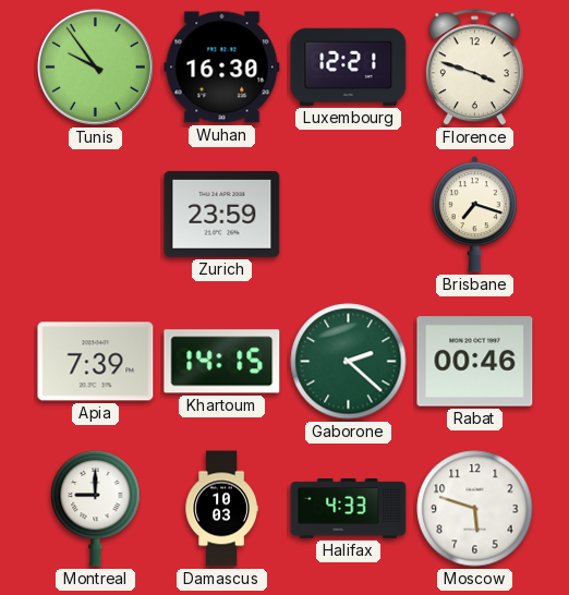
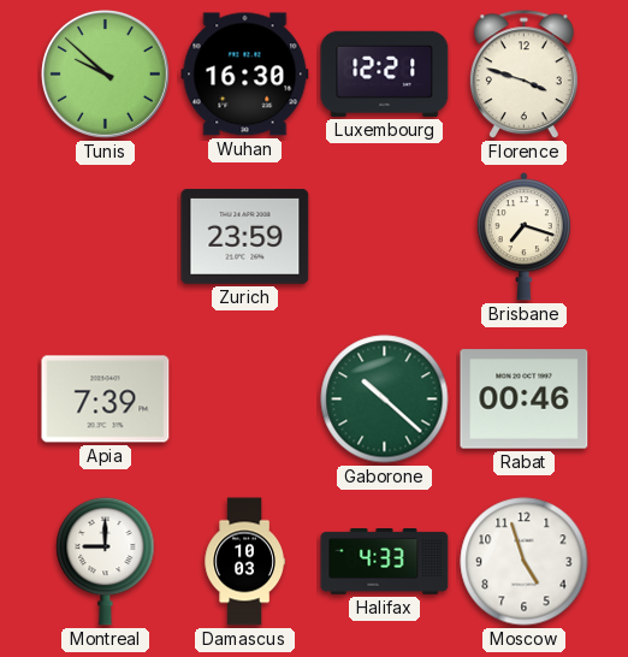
Tunis: 9:54 -> 9:52 (106, 75)
Khartoum: 14:15 -> none (222, 362)
Gaborone: 2:22 -> 10:22 (385, 399)
Moscow: 5:48 -> 4:57 (525, 562)
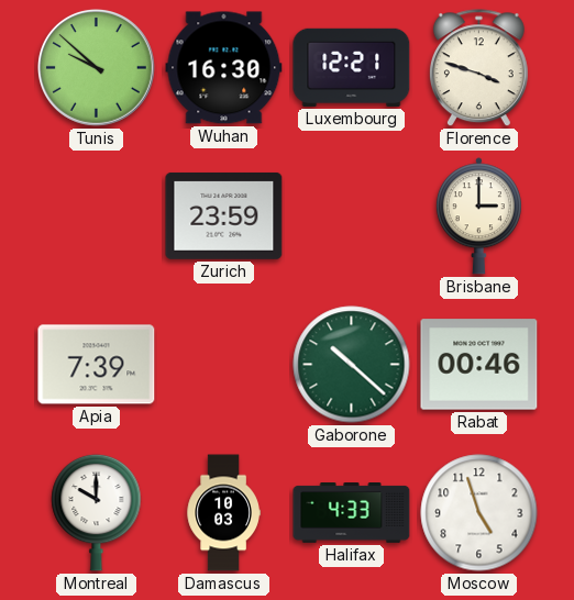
Brisbane: 7:18 -> 3:00 (478, 216)
Montreal: 9:00 -> 10:00 (97, 512)
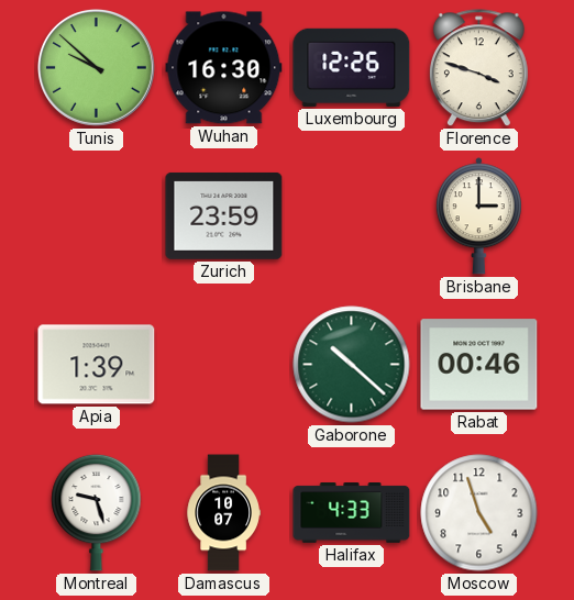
Luxembourg: 12:21 -> 12:26 (352, 67)
Apia: 7:39 -> 1:39 (97, 365)
Montreal: 10:00 -> 9:27 (97, 512)
Damascus: 10:03 -> 10:07 (223, 513)
